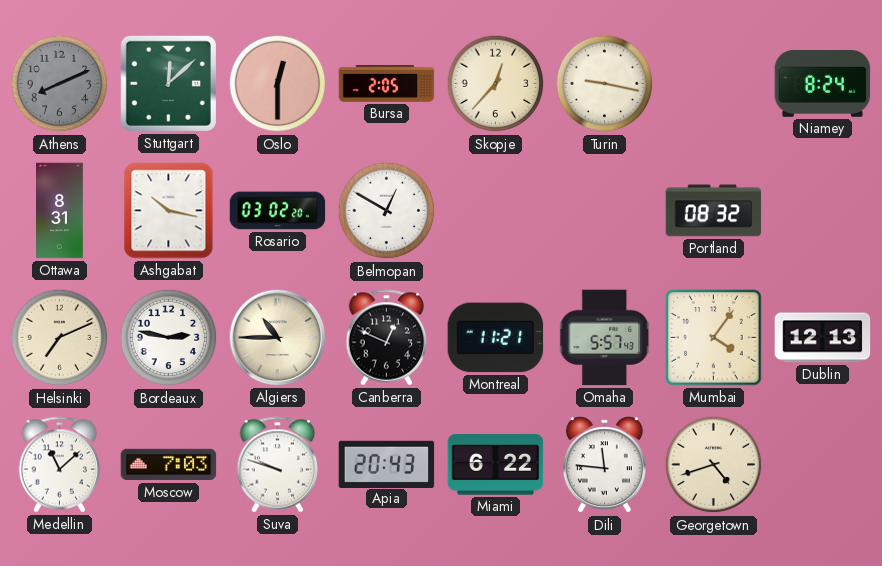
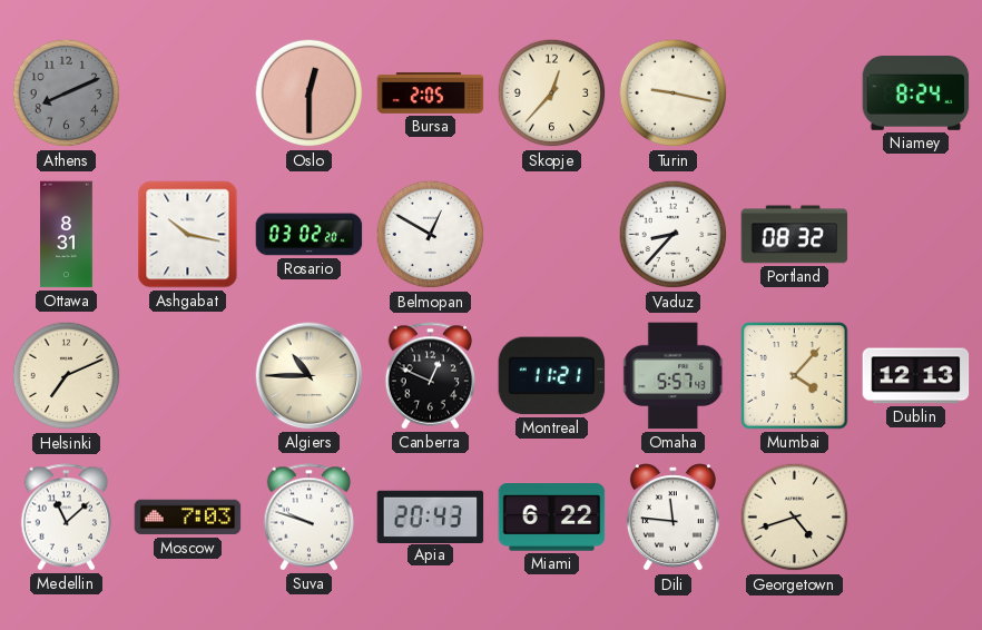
Stuttgart: 12:08 -> none (168, 83)
Vaduz: none -> 8:37 (674, 235)
Bordeaux: 2:47 -> none (169, 338)
Mumbai: 4:06 -> 4:07 (795, 376)
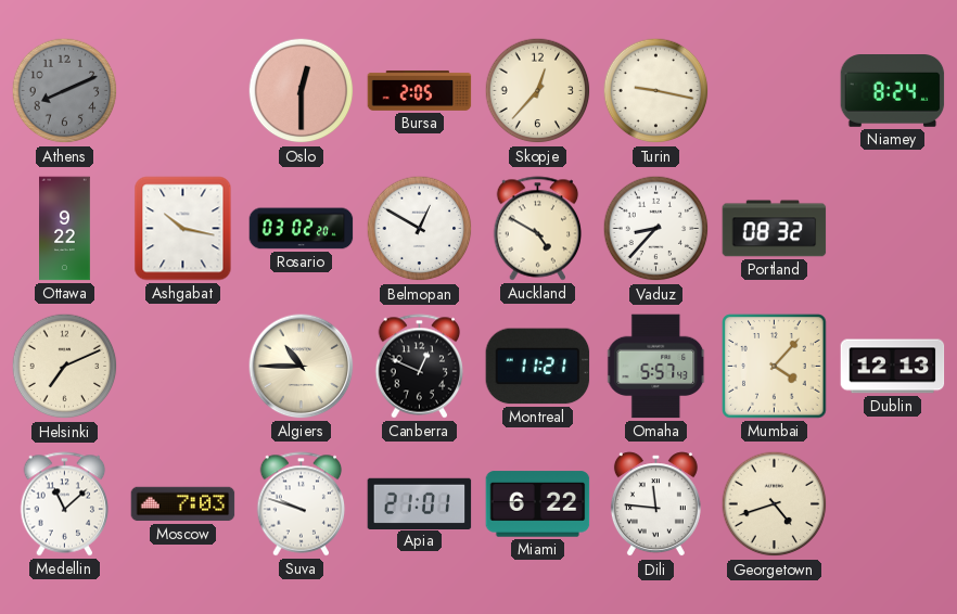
Ottawa: 8:31 -> 9:22 (65, 229)
Auckland: none -> 4:50 (538, 229)
Apia: 20:43 -> 21:01 (420, 503)
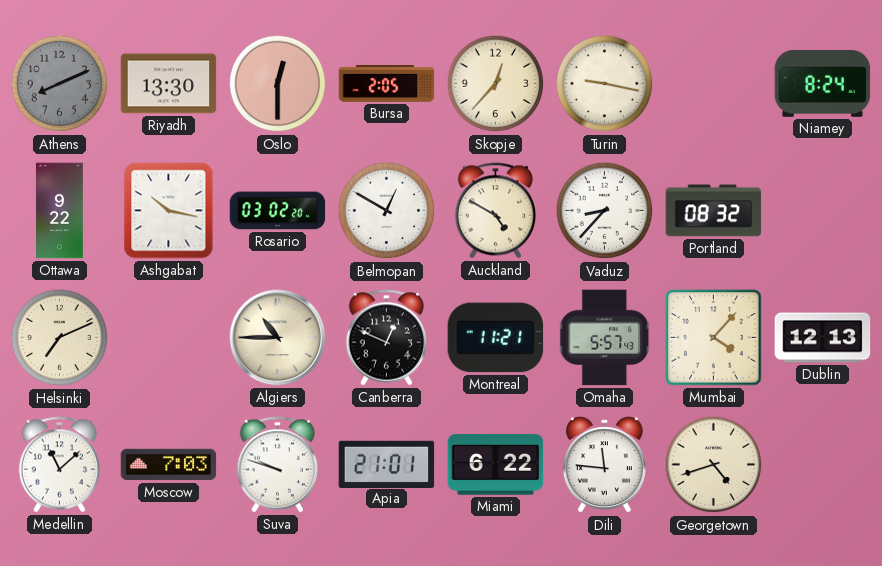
Riyadh: none -> 13:30 (169, 84)
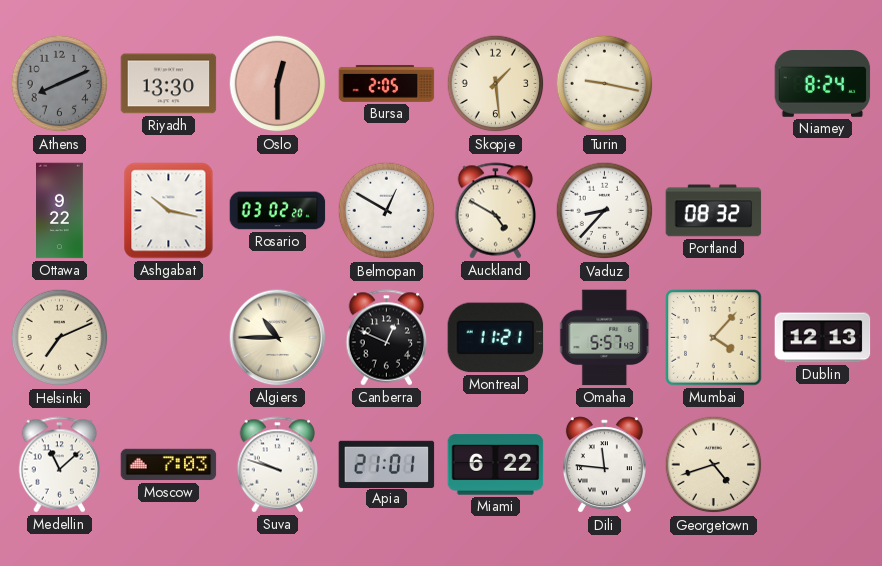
Skopje: 12:37 -> 1:29 (496, 84)
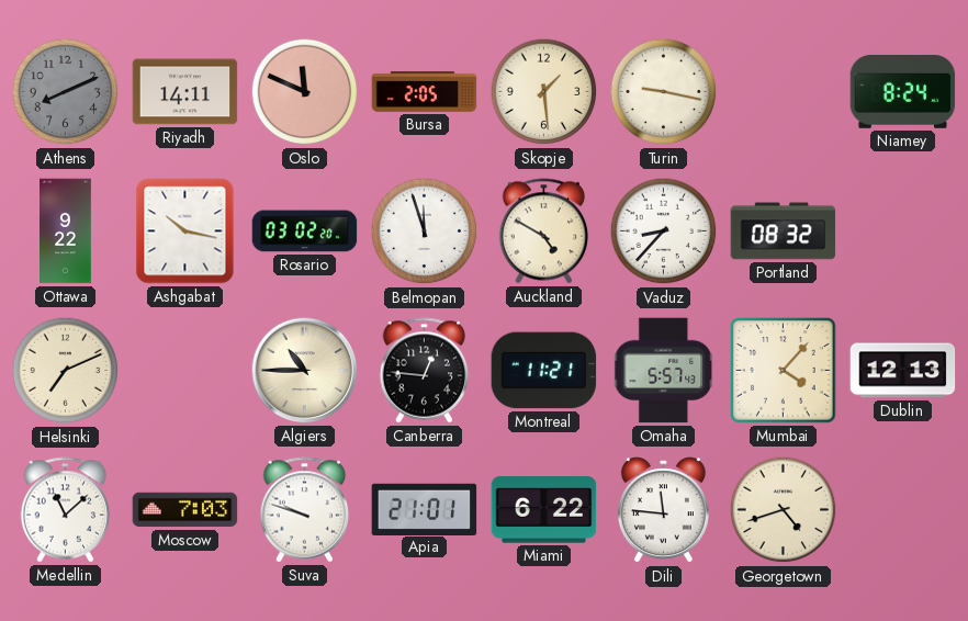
Riyadh: 13:30 -> 14:11 (185, 92)
Oslo: 12:30 -> 11:49 (305, 92)
Belmopan: 12:50 -> 11:57 (425, 232)
Canberra: 12:49 -> 12:46 (425, 371)
